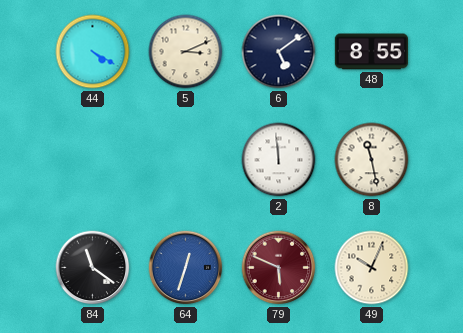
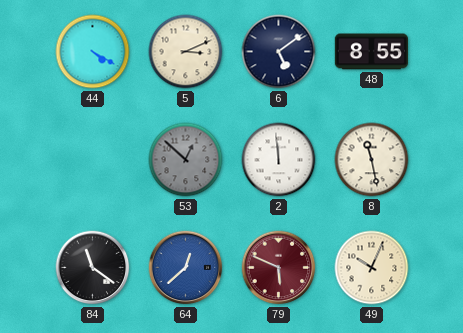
53: none -> 12:52 (186, 160)
64: 12:33 -> 12:38 (186, 268)
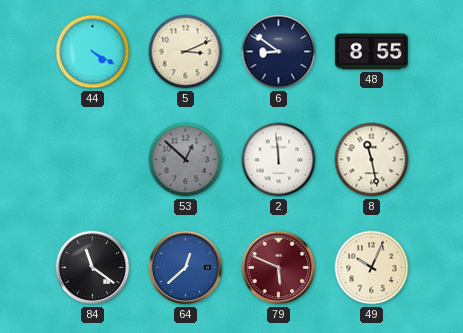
6: 5:09 -> 8:51 (279, 52)
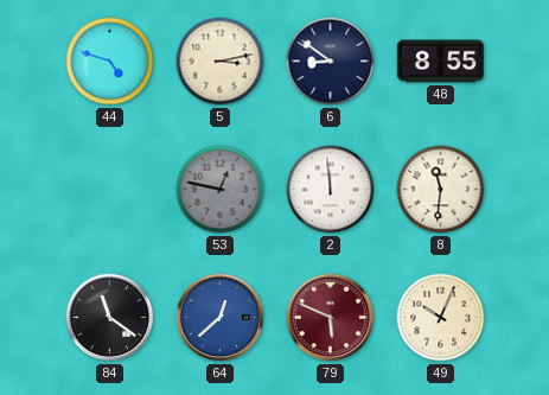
44: 4:20 -> 4:48 (110, 62)
5: 3:11 -> 3:13 (221, 62)
53: 12:52 -> 12:47 (221, 190)
8: 11:28 -> 11:31 (441, 190)
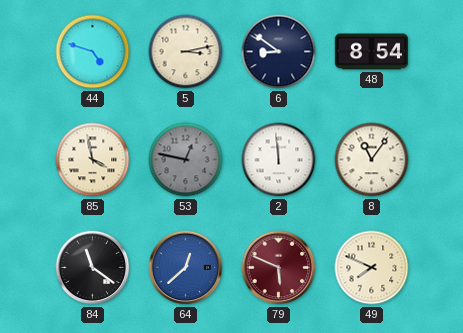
48: 8:55 -> 8:54 (371, 52)
85: none -> 3:58 (93, 160)
8: 11:31 -> 11:06 (372, 160)
49: 10:04 -> 7:49 (372, 268)
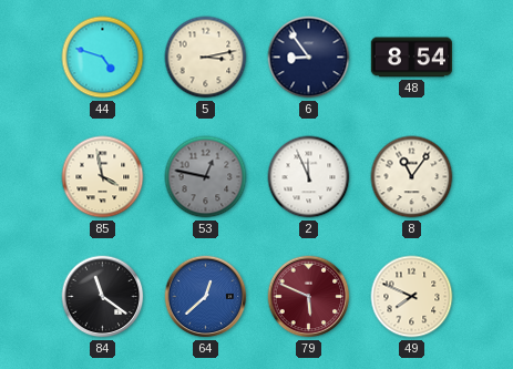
6: 8:51 -> 8:54 (309, 58)
2: 11:59 -> 11:56 (309, 177)
